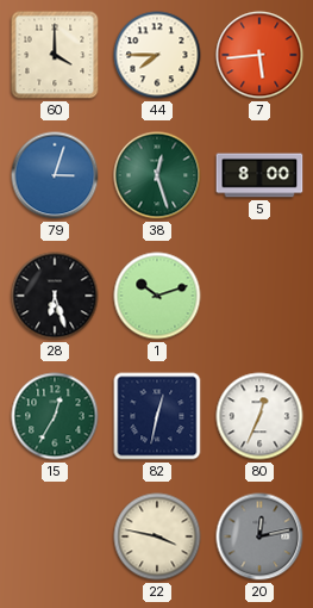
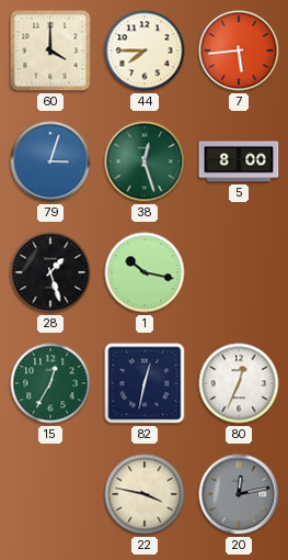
28: 6:27 -> 1:27 (50, 272)
1: 10:12 -> 10:17 (145, 272)
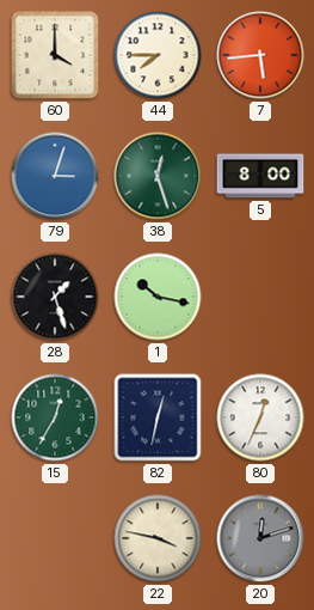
20: 12:13 -> 12:12 (260, 538)
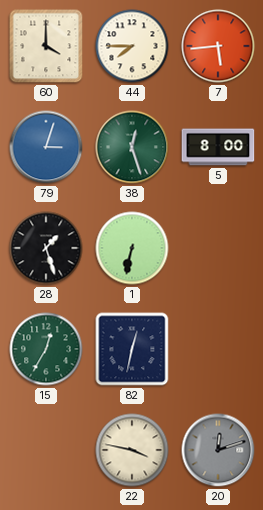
1: 10:17 -> 6:32 (132, 248)
80: 12:34 -> none (260, 417)
